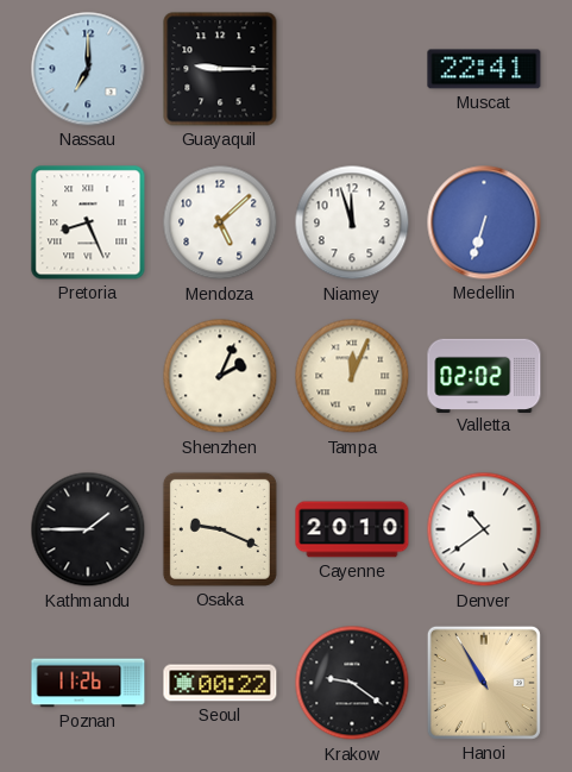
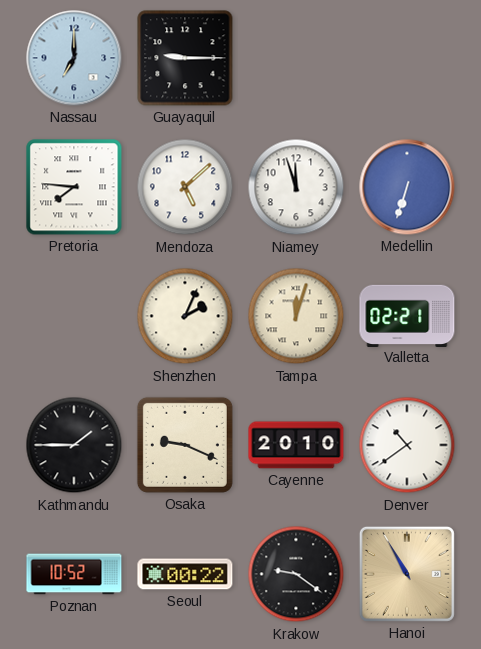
Muscat: 22:41 -> none (484, 69)
Pretoria: 8:26 -> 7:46 (74, 187)
Tampa: 12:04 -> 12:03 (296, 316)
Valletta: 02:02 -> 02:21 (407, 315)
Poznan: 11:26 -> 10:52 (74, 574)
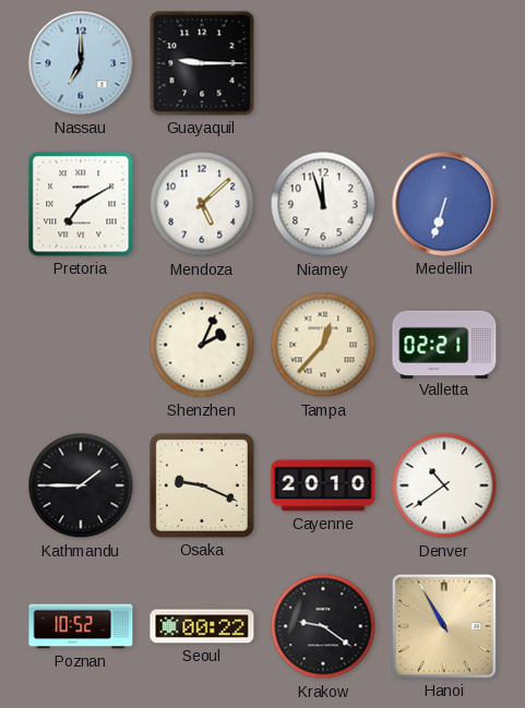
Pretoria: 7:46 -> 7:10 (81, 204)
Tampa: 12:03 -> 12:37 (323, 345)
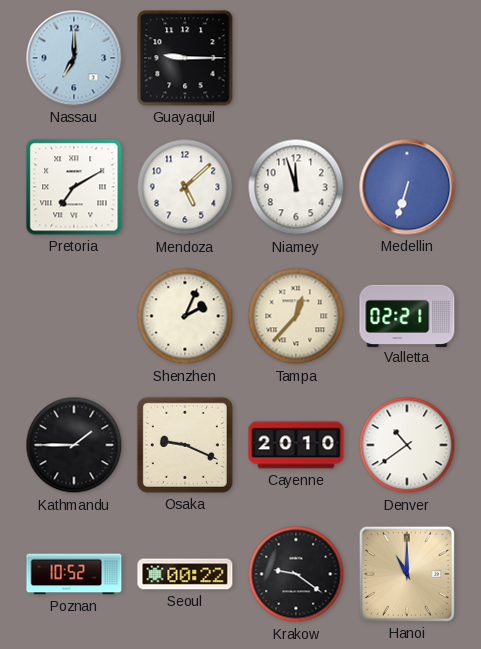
Hanoi: 10:55 -> 11:00 (407, 574)
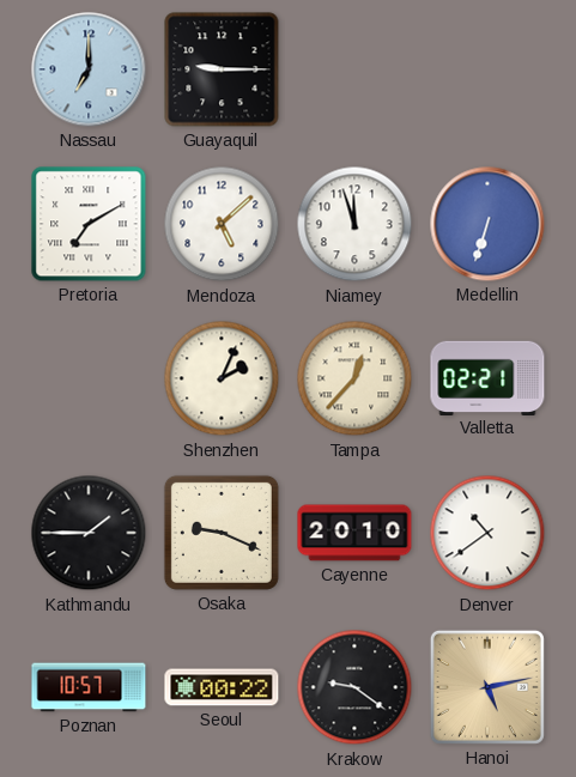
Poznan: 10:52 -> 10:57 (89, 687)
Hanoi: 11:00 -> 5:13 (487, 687)
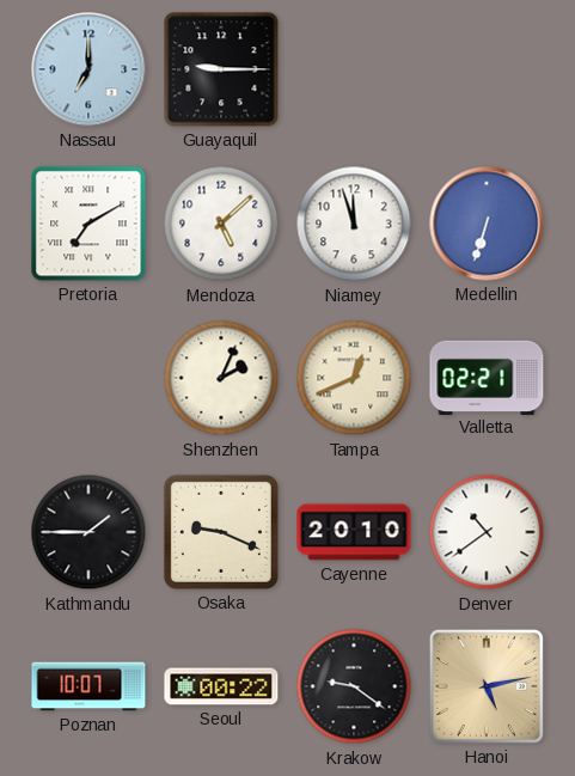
Tampa: 12:37 -> 12:41 (354, 378)
Poznan: 10:57 -> 10:07 (88, 686)
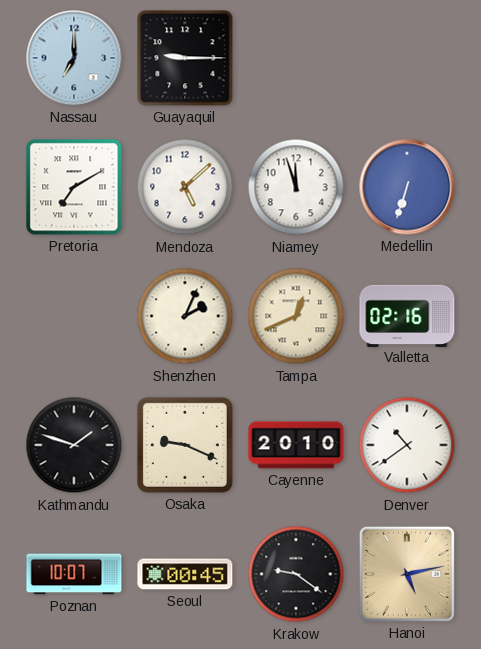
Valletta: 02:21 -> 02:16 (407, 315)
Kathmandu: 1:45 -> 1:48 (74, 445)
Seoul: 00:22 -> 00:45 (185, 574)
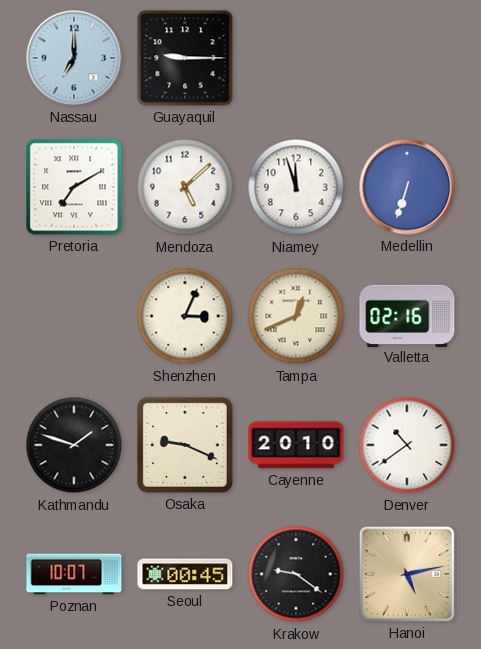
Shenzhen: 2:04 -> 3:04 (185, 316)
